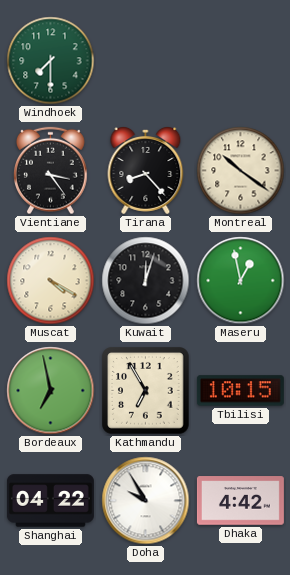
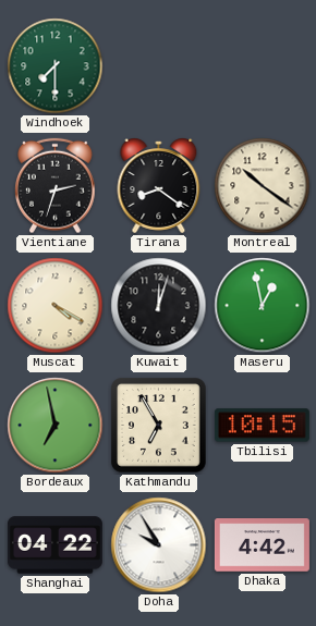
Vientiane: 3:24 -> 2:33 (56, 186)
Tirana: 8:23 -> 8:21 (159, 186)
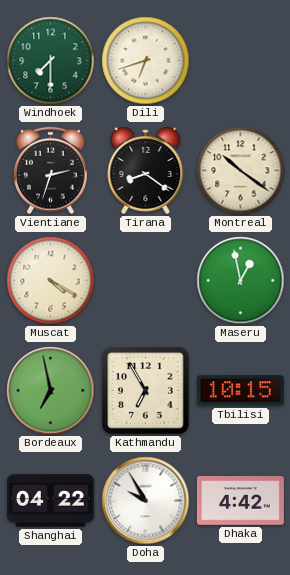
Dili: none -> 6:42 (146, 61)
Kuwait: 12:03 -> none (159, 306)
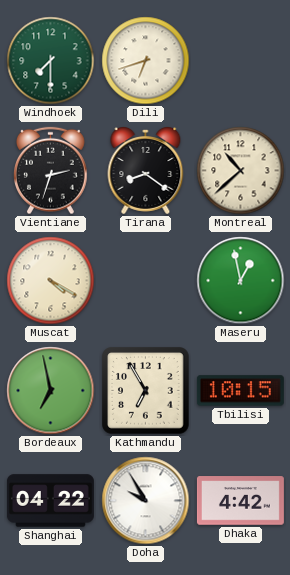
Montreal: 10:21 -> 10:38 (241, 171)
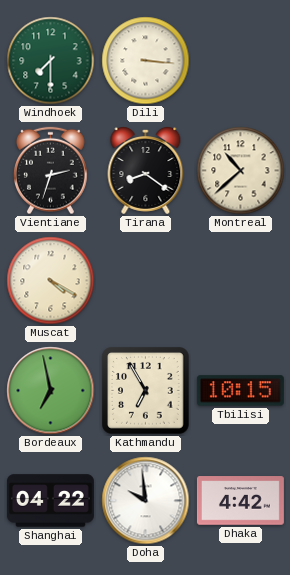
Dili: 6:42 -> 3:16 (146, 61)
Maseru: 12:58 -> none (241, 281)
Doha: 9:55 -> 9:59 (146, 501)
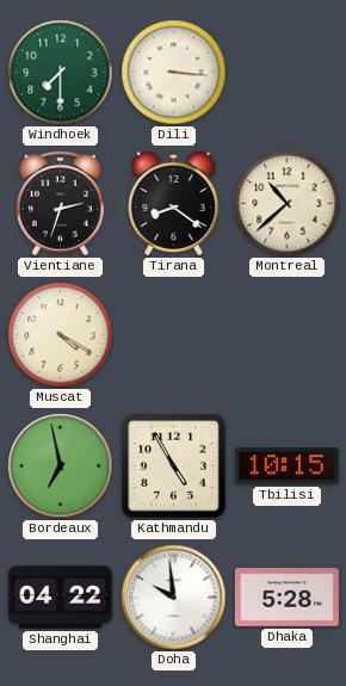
Kathmandu: 6:55 -> 4:55 (174, 466)
Dhaka: 4:42 -> 5:28 (286, 598)
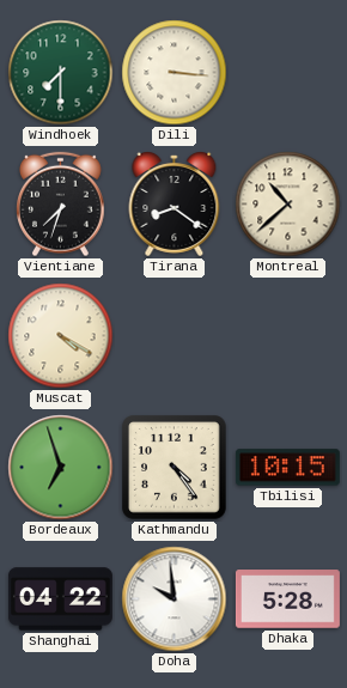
Vientiane: 2:33 -> 7:33 (61, 205)
Bordeaux: 6:58 -> 6:57 (61, 468)
Kathmandu: 4:55 -> 4:24 (175, 468)
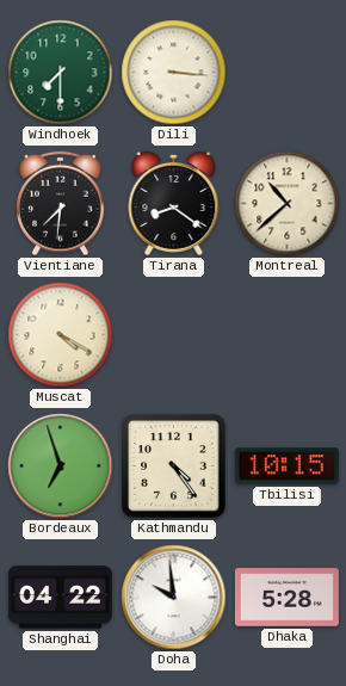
Vientiane: 7:33 -> 7:31 (61, 204)
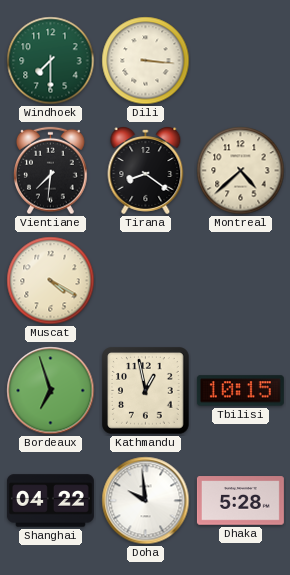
Montreal: 10:38 -> 4:38 (241, 171)
Kathmandu: 4:24 -> 12:58 (146, 391)
